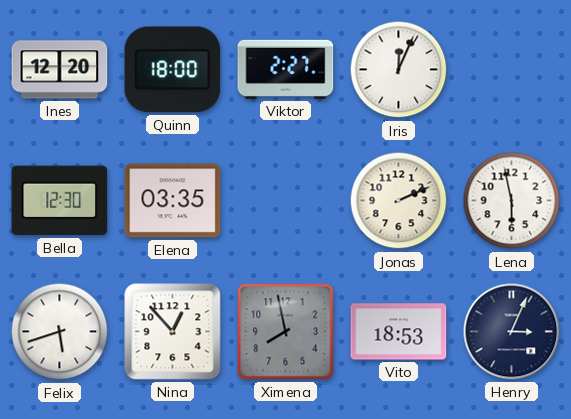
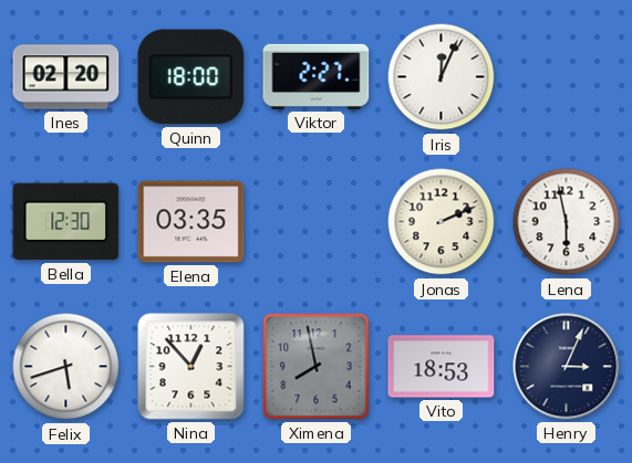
Ines: 12:20 -> 02:20 (66, 77)
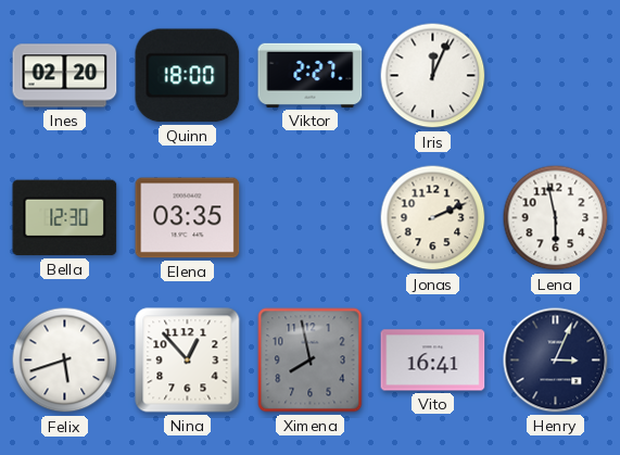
Vito: 18:53 -> 16:41 (433, 361)
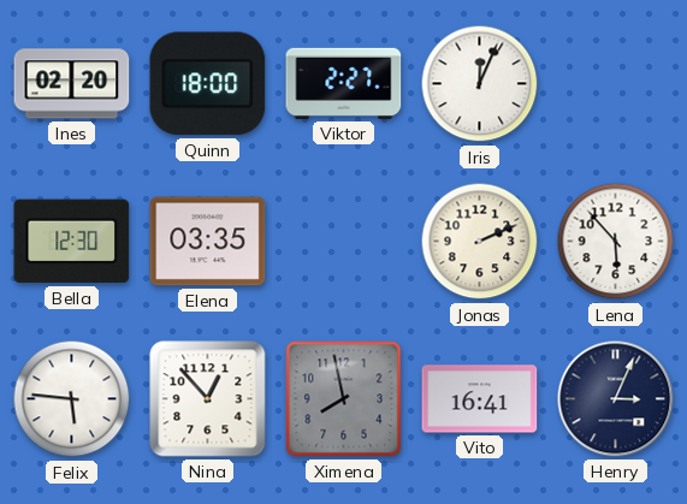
Lena: 5:58 -> 5:53 (616, 242)
Felix: 5:42 -> 5:46 (72, 399)
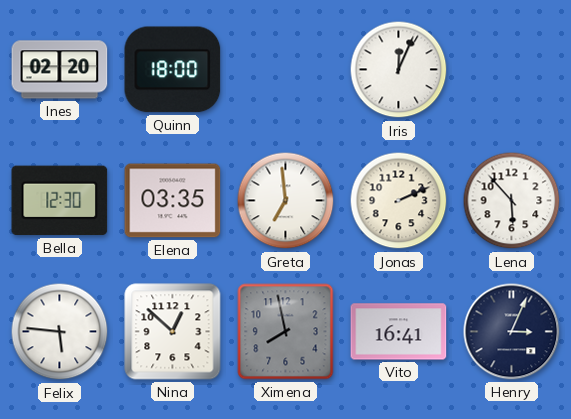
Viktor: 2:27 -> none (344, 83)
Greta: none -> 6:59 (286, 201)
Nina: 12:53 -> 12:52 (173, 332)
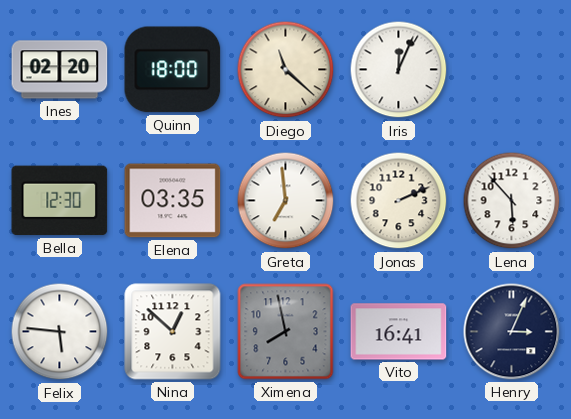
Diego: none -> 11:22 (286, 70)
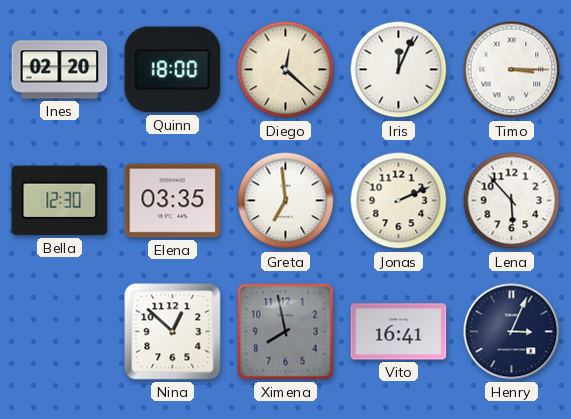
Diego: 11:22 -> 12:22 (286, 70)
Timo: none -> 3:15 (512, 70)
Felix: 5:46 -> none (60, 332)
